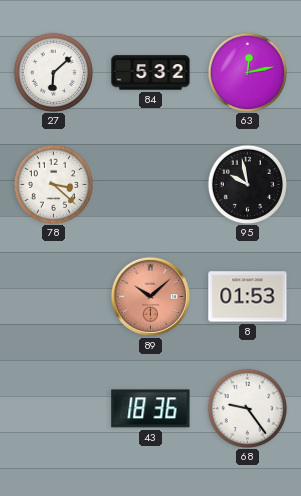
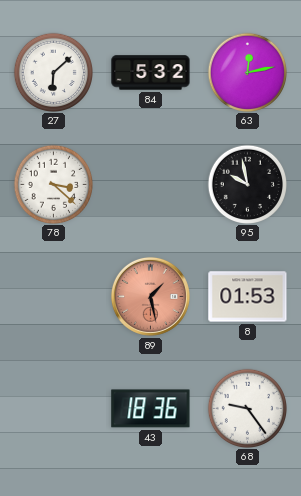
89: 10:08 -> 1:28 (150, 296)
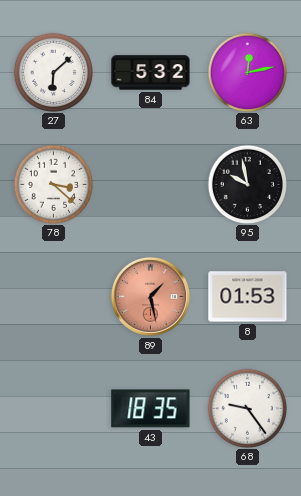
43: 18:36 -> 18:35 (151, 409)
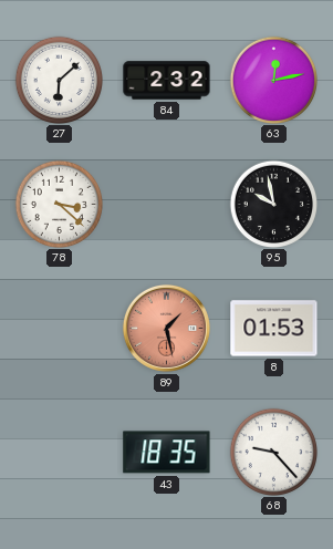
84: 5:32 -> 2:32 (167, 81)
68: 9:24 -> 9:23 (273, 452)
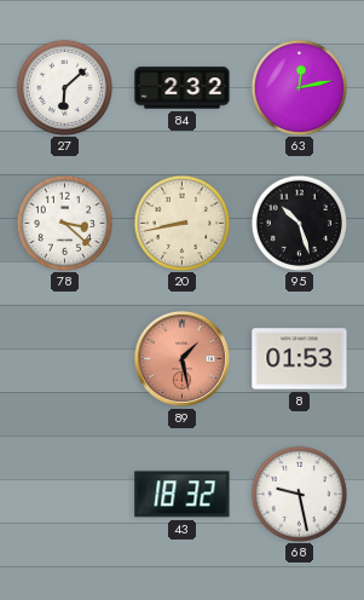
20: none -> 8:43 (181, 223)
95: 9:58 -> 10:27 (299, 223)
43: 18:35 -> 18:32 (183, 495)
68: 9:23 -> 9:28 (299, 494)
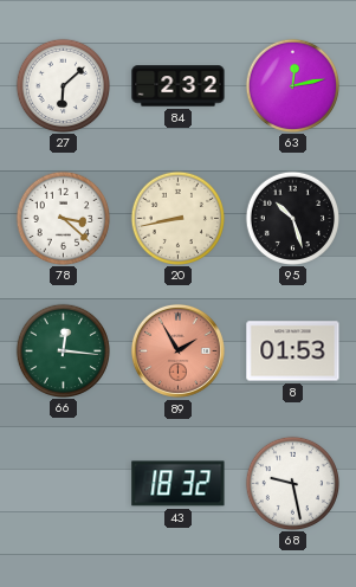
66: none -> 12:16 (63, 350)
89: 1:28 -> 1:55 (177, 350)
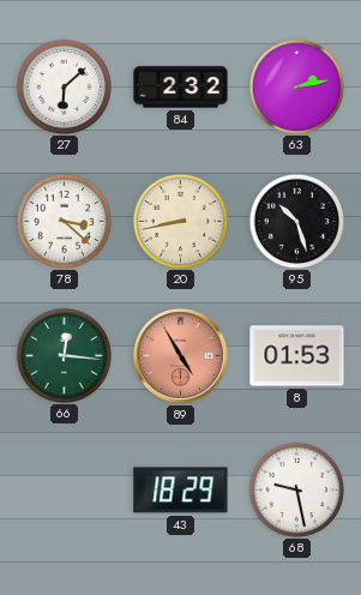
63: 12:13 -> 2:13 (296, 86)
89: 1:55 -> 4:55 (180, 355)
43: 18:32 -> 18:29 (181, 491)
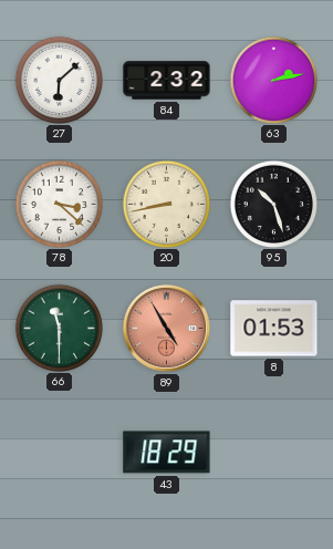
66: 12:16 -> 11:30 (59, 328)
68: 9:28 -> none (296, 489)
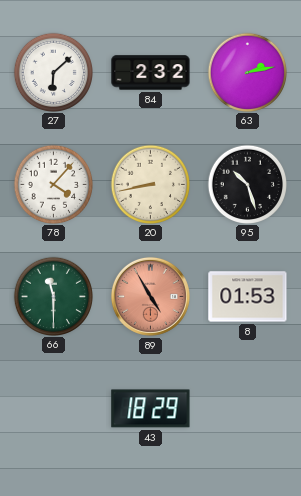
78: 3:22 -> 4:07 (53, 184)
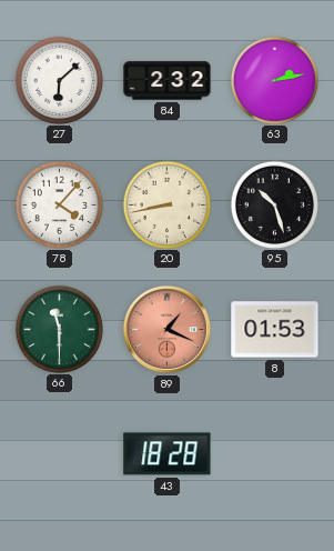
89: 4:55 -> 1:19 (166, 329)
43: 18:29 -> 18:28 (168, 454)
